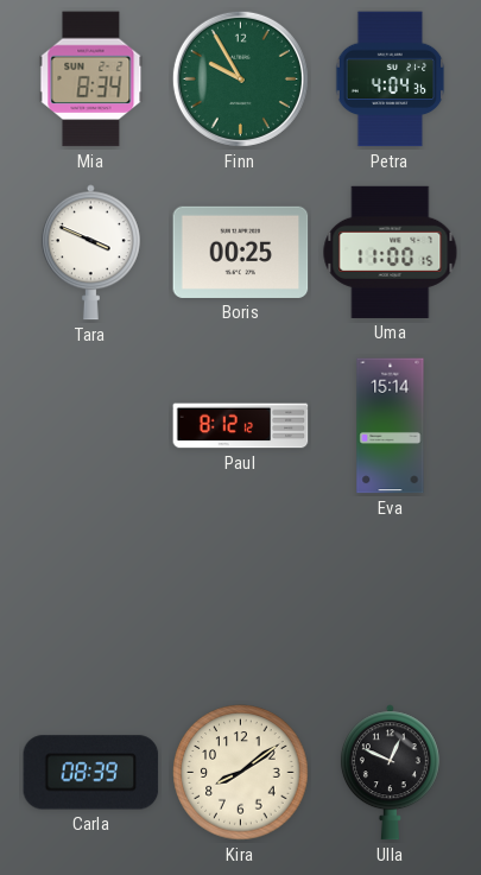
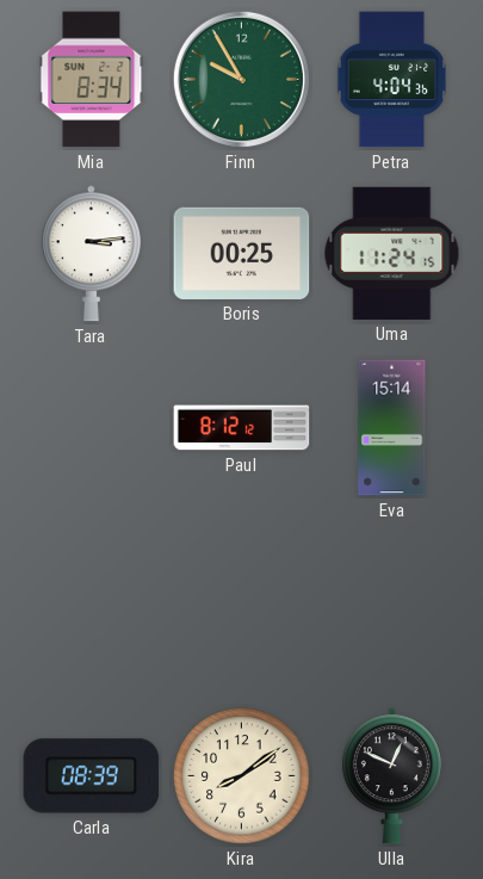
Tara: 3:49 -> 3:14 (91, 254)
Uma: 11:00 -> 11:24 (392, 253)
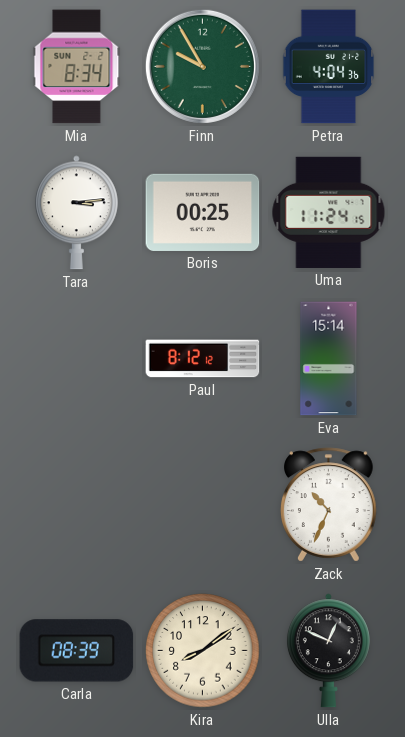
Zack: none -> 10:34 (329, 505)
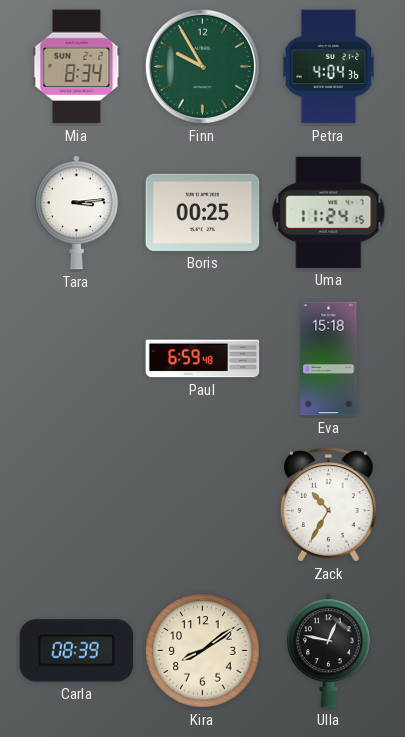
Paul: 8:12 -> 6:59 (203, 359)
Eva: 15:14 -> 15:18 (329, 359)
Zack: 10:34 -> 10:35 (329, 505)
Ulla: 12:49 -> 12:47 (328, 651)
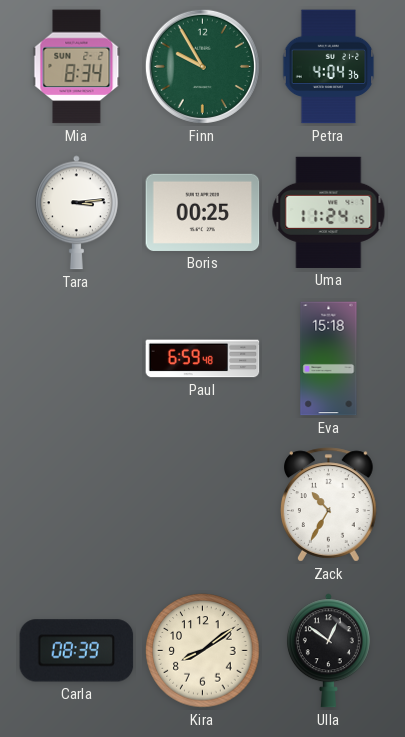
Ulla: 12:47 -> 12:51 (328, 651)
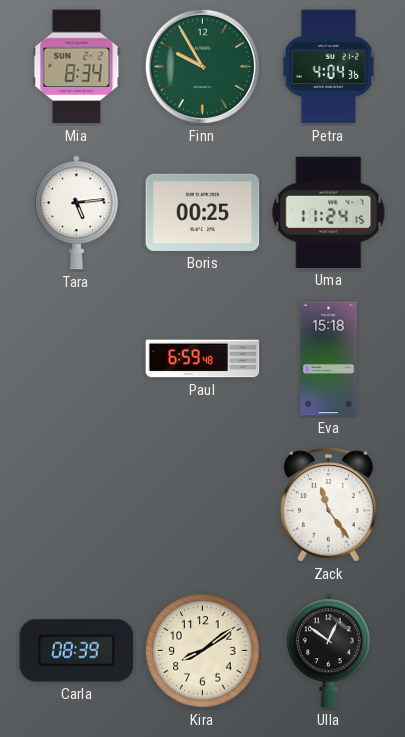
Tara: 3:14 -> 5:14 (76, 213)
Zack: 10:35 -> 11:24 (329, 505)
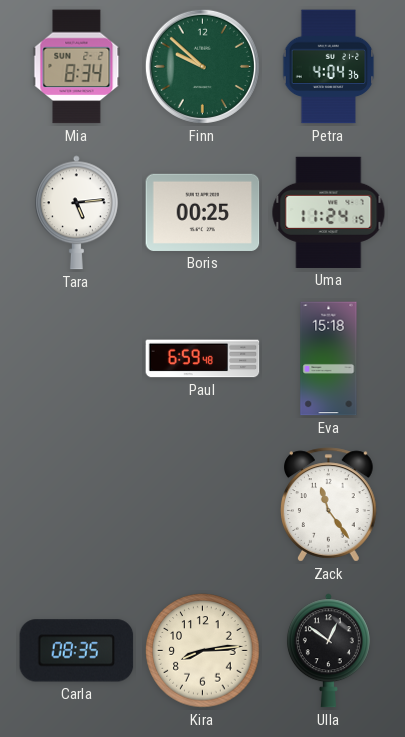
Finn: 9:55 -> 9:52 (202, 66)
Carla: 08:39 -> 08:35 (77, 651)
Kira: 8:09 -> 8:14 (203, 651)
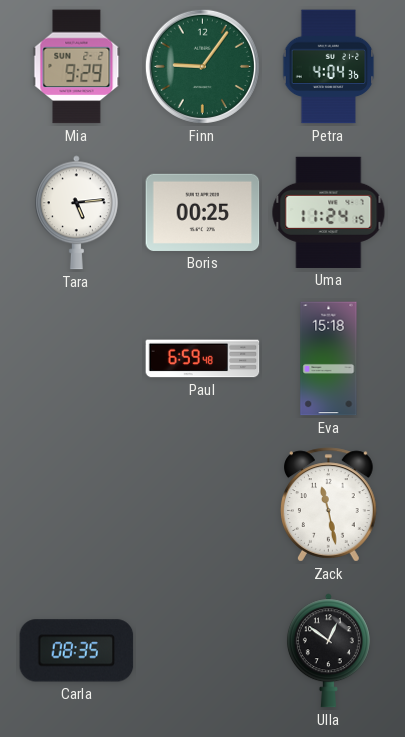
Mia: 8:34 -> 9:29 (77, 67)
Finn: 9:52 -> 9:06 (202, 66)
Zack: 11:24 -> 11:28 (329, 505)
Kira: 8:14 -> none (203, 651)
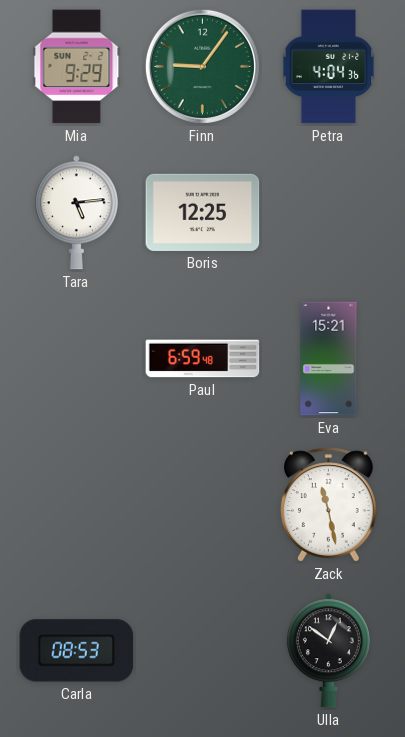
Boris: 00:25 -> 12:25 (203, 212)
Uma: 11:24 -> none (329, 212)
Eva: 15:18 -> 15:21 (329, 359)
Carla: 08:35 -> 08:53 (77, 651)
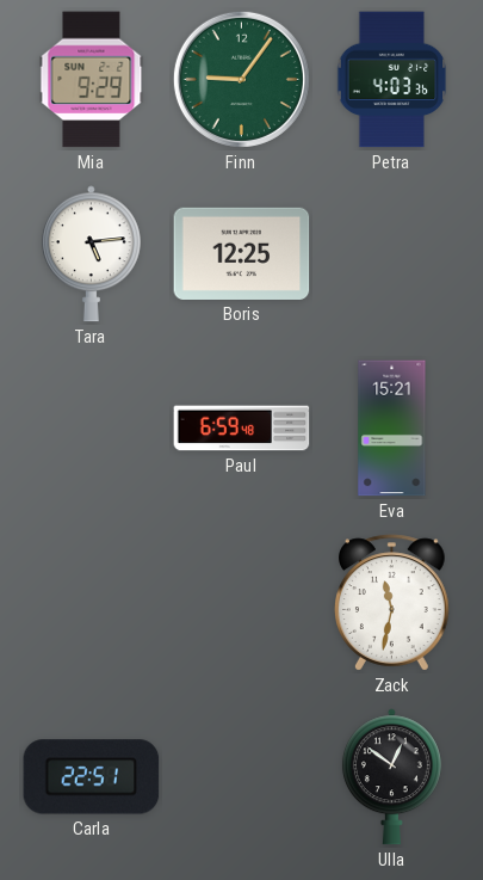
Petra: 4:04 -> 4:03 (392, 80)
Zack: 11:28 -> 11:32 (392, 603)
Carla: 08:53 -> 22:51 (92, 777)
